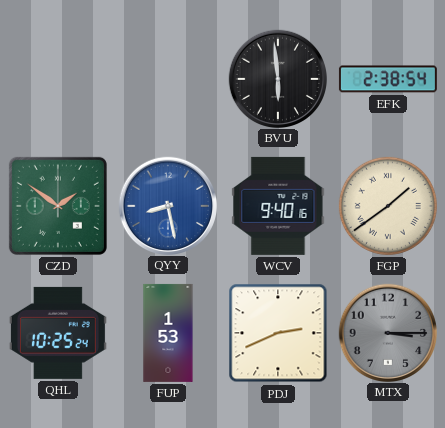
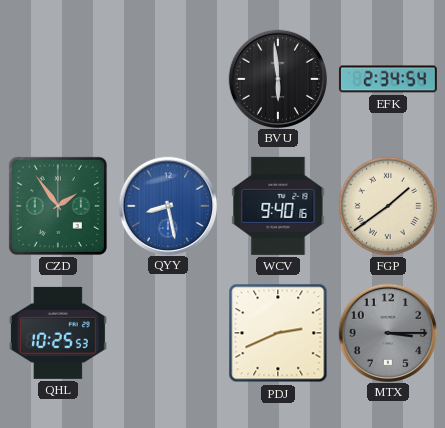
EFK: 2:38 -> 2:34 (388, 79)
CZD: 1:51 -> 1:54 (58, 206)
QHL: 10:25:24 -> 10:25:53 (58, 333)
FUP: 1:53 -> none (168, 333)
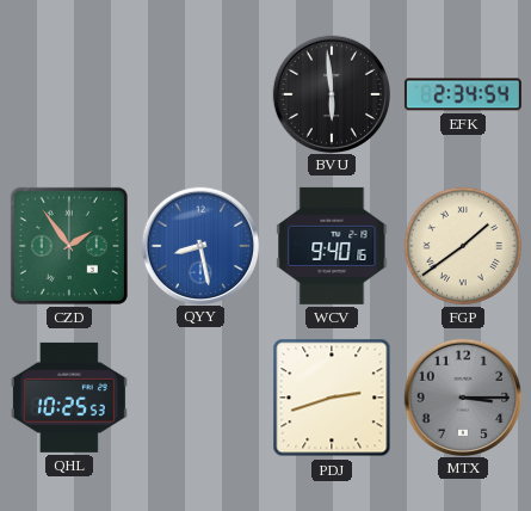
PDJ: 2:41 -> 2:42 (332, 398)
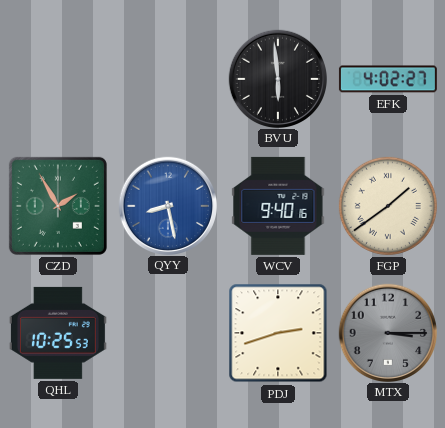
EFK: 2:34 -> 4:02 (388, 79)
CZD: 1:54 -> 1:55 (58, 206)
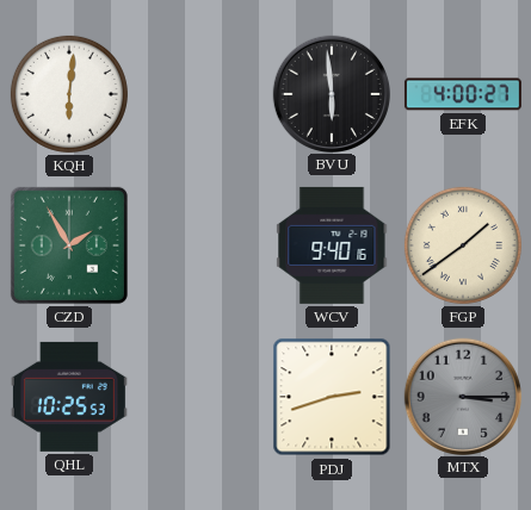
KQH: none -> 6:01 (69, 94)
EFK: 4:02 -> 4:00 (463, 94)
QYY: 8:28 -> none (167, 205)
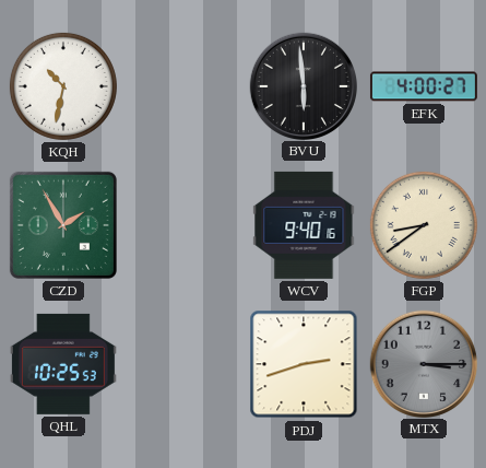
KQH: 6:01 -> 10:32 (63, 86)
FGP: 1:39 -> 8:39 (424, 225)
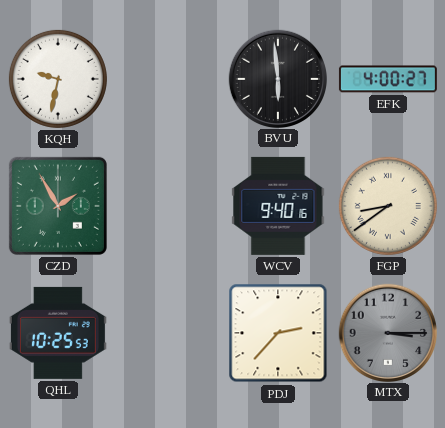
KQH: 10:32 -> 9:32 (58, 79)
PDJ: 2:42 -> 2:37 (278, 333)
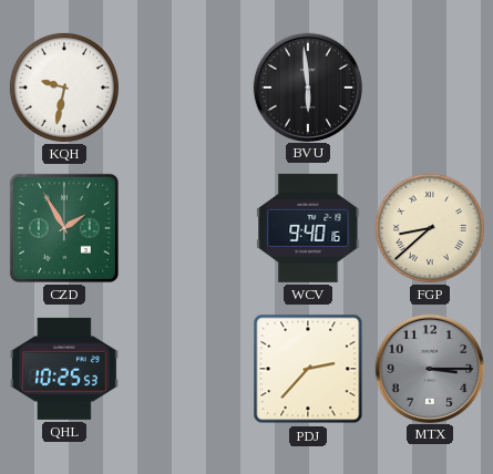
EFK: 4:00 -> none (388, 79)
FGP: 8:39 -> 8:38 (430, 228)
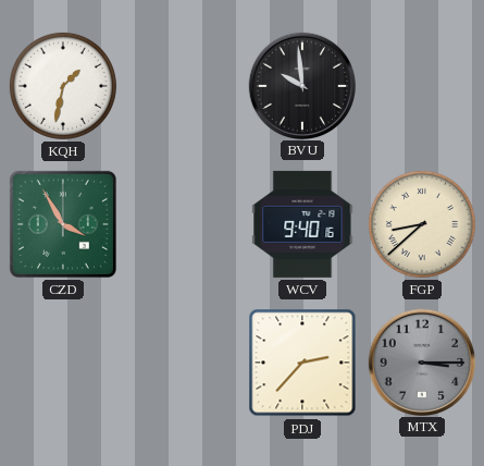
KQH: 9:32 -> 1:32 (63, 86)
BVU: 5:59 -> 9:59 (301, 85)
CZD: 1:55 -> 3:55 (63, 224)
QHL: 10:25 -> none (64, 369)
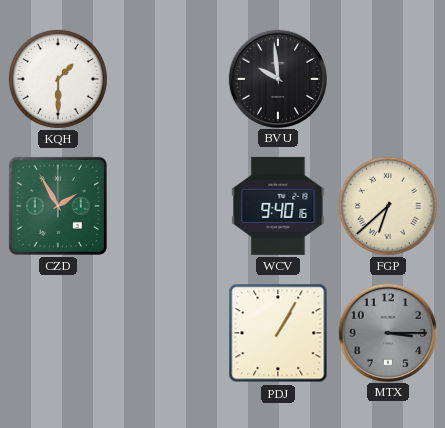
KQH: 1:32 -> 1:30 (58, 79)
CZD: 3:55 -> 1:55 (58, 206)
FGP: 8:38 -> 6:38 (388, 206)
PDJ: 2:37 -> 1:05 (278, 333)
